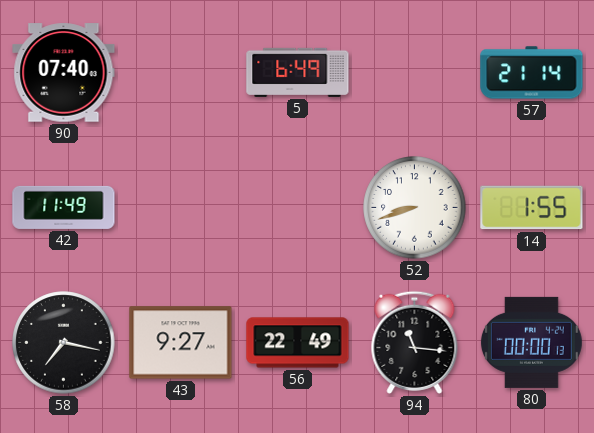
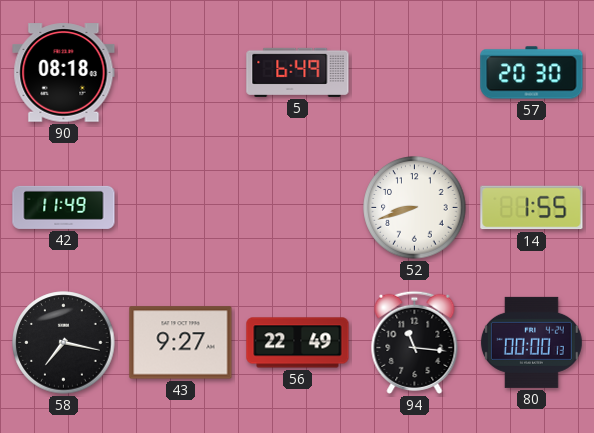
90: 07:40 -> 08:18 (64, 73)
57: 21:14 -> 20:30 (532, 73)
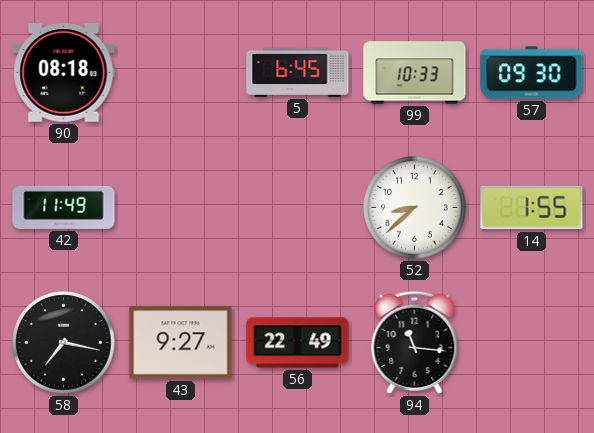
5: 6:49 -> 6:45 (298, 72)
99: none -> 10:33 (415, 73)
57: 20:30 -> 09:30 (532, 73)
52: 8:42 -> 8:38 (415, 208)
80: 00:00 -> none (531, 342)
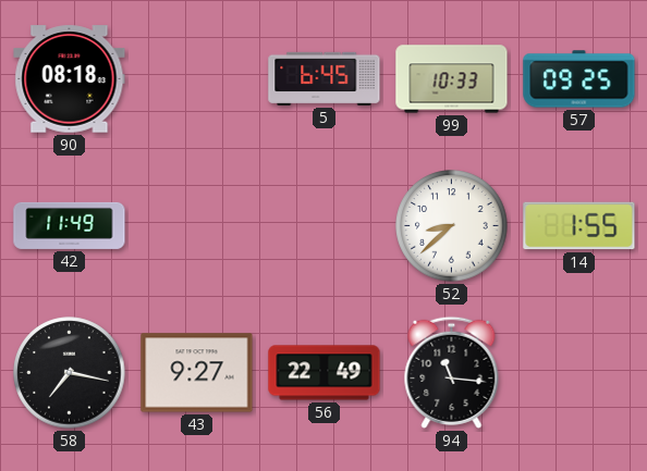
57: 09:30 -> 09:25 (579, 79)
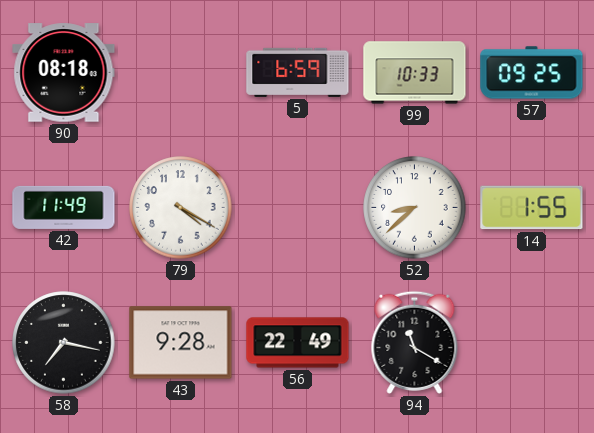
5: 6:45 -> 6:59 (298, 72)
79: none -> 4:20 (181, 208)
43: 9:27 -> 9:28 (181, 343)
94: 11:16 -> 11:20 (415, 342)
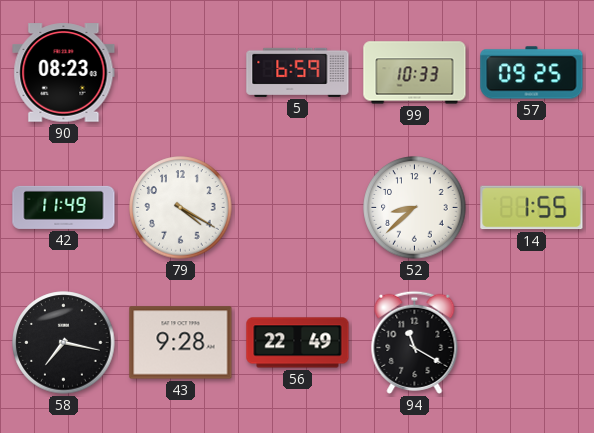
90: 08:18 -> 08:23 (64, 73)
